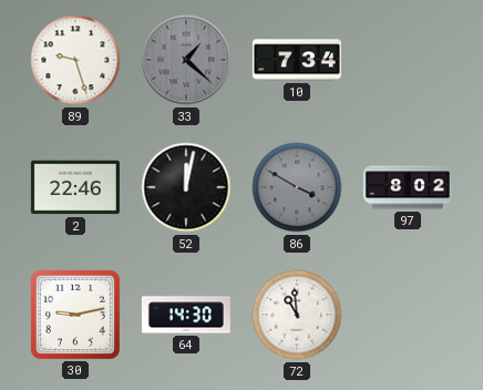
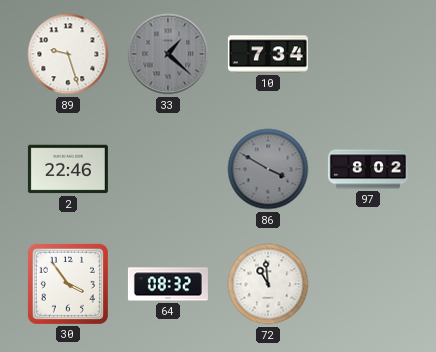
52: 12:02 -> none (186, 187)
30: 9:13 -> 3:54 (68, 284)
64: 14:30 -> 08:32 (168, 284)
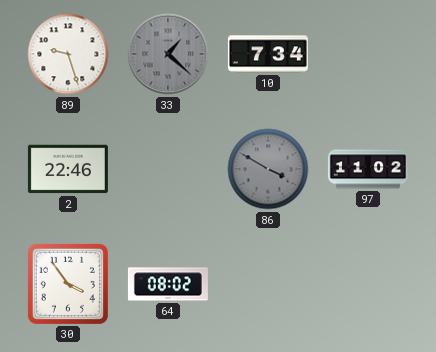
97: 8:02 -> 11:02 (368, 169)
64: 08:32 -> 08:02 (168, 284)
72: 10:59 -> none (268, 284)
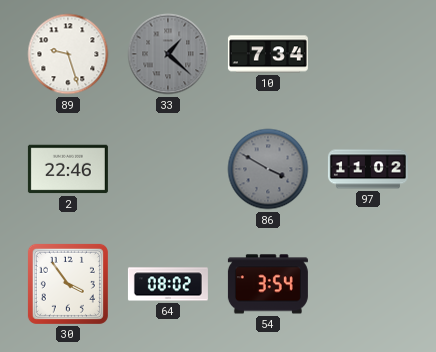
54: none -> 3:54 (268, 284)
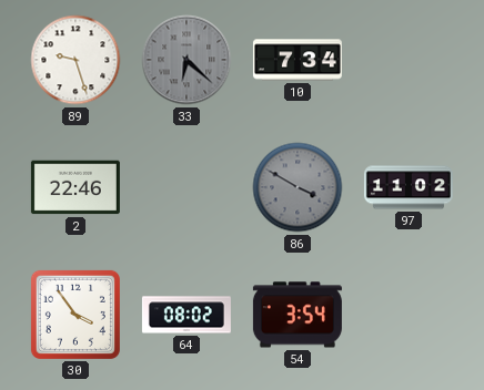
33: 1:22 -> 6:22 (186, 60)
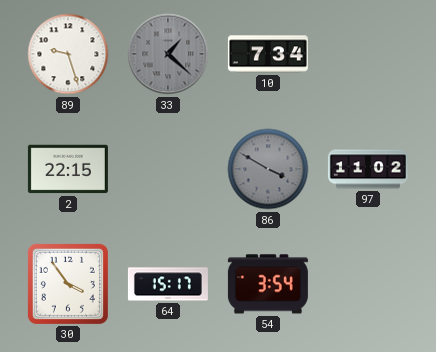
33: 6:22 -> 1:22 (168, 54)
2: 22:46 -> 22:15 (68, 169)
64: 08:02 -> 15:17 (168, 284)
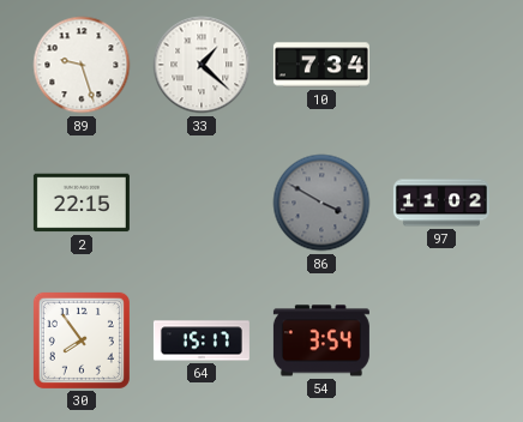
33 dial: grey -> white (202, 65)
30: 3:54 -> 7:54 (82, 340)
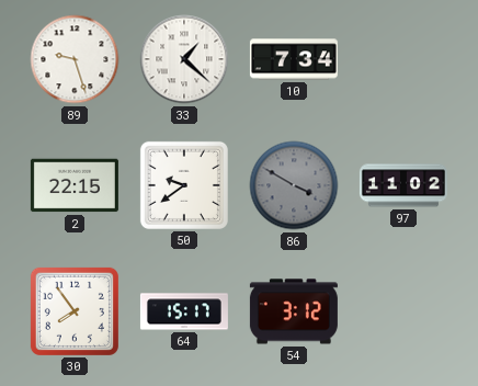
50: none -> 9:39 (184, 185)
54: 3:54 -> 3:12 (294, 311)
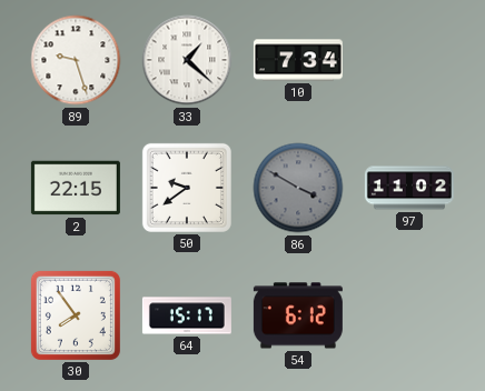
54: 3:12 -> 6:12 (298, 315)
